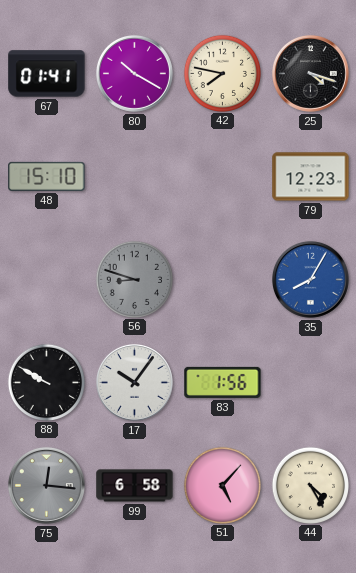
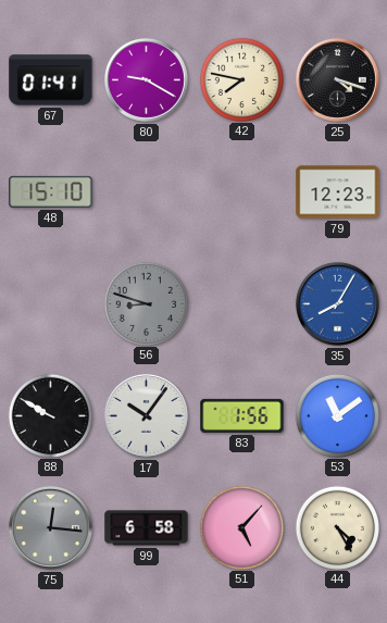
80: 10:20 -> 9:20 (146, 79)
53: none -> 11:09 (337, 415)
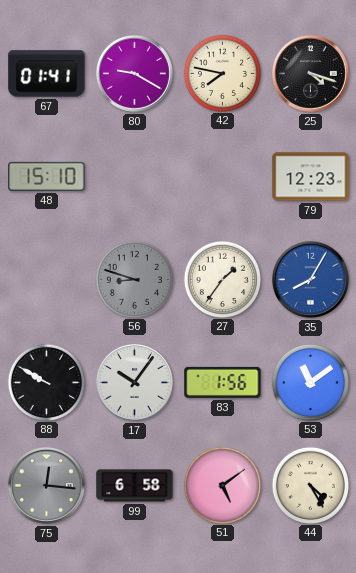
27: none -> 1:36 (222, 279)
51: 5:07 -> 5:09 (222, 485)
